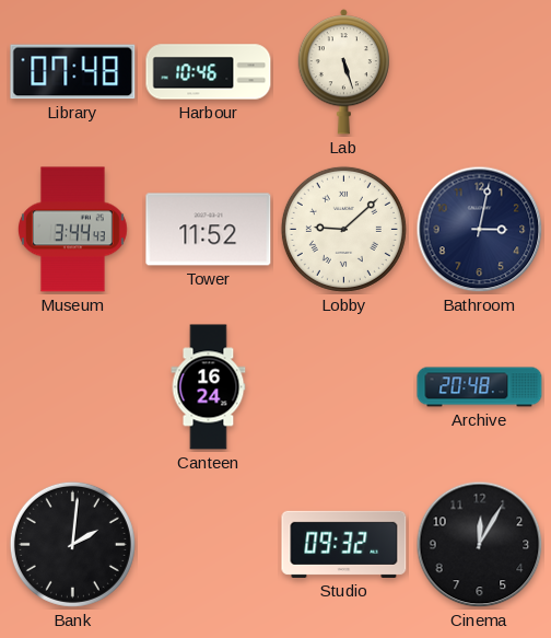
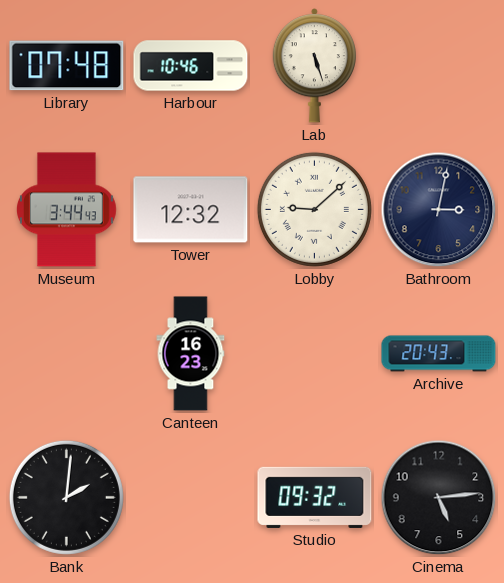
Tower: 11:52 -> 12:32 (191, 210)
Canteen: 16:24 -> 16:23 (191, 354)
Archive: 20:48 -> 20:43 (439, 354)
Cinema: 12:05 -> 5:14 (439, 498)
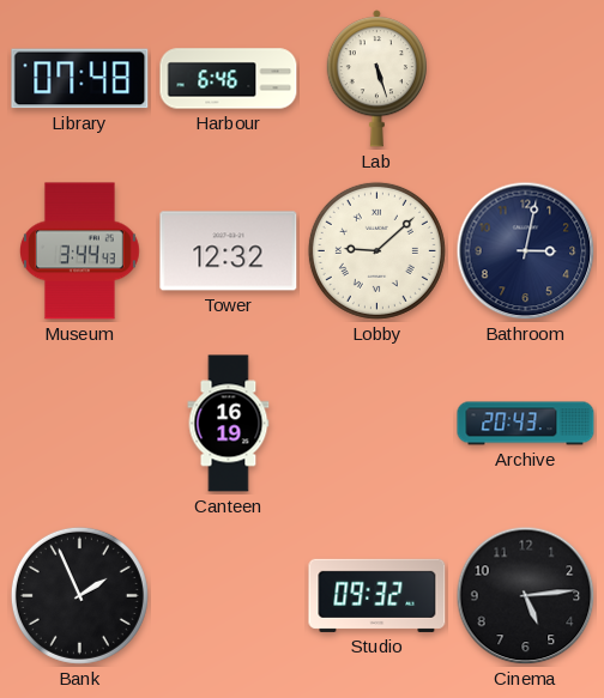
Harbour: 10:46 -> 6:46 (229, 79)
Canteen: 16:23 -> 16:19 (229, 424)
Bank: 2:01 -> 1:56 (79, 595)
